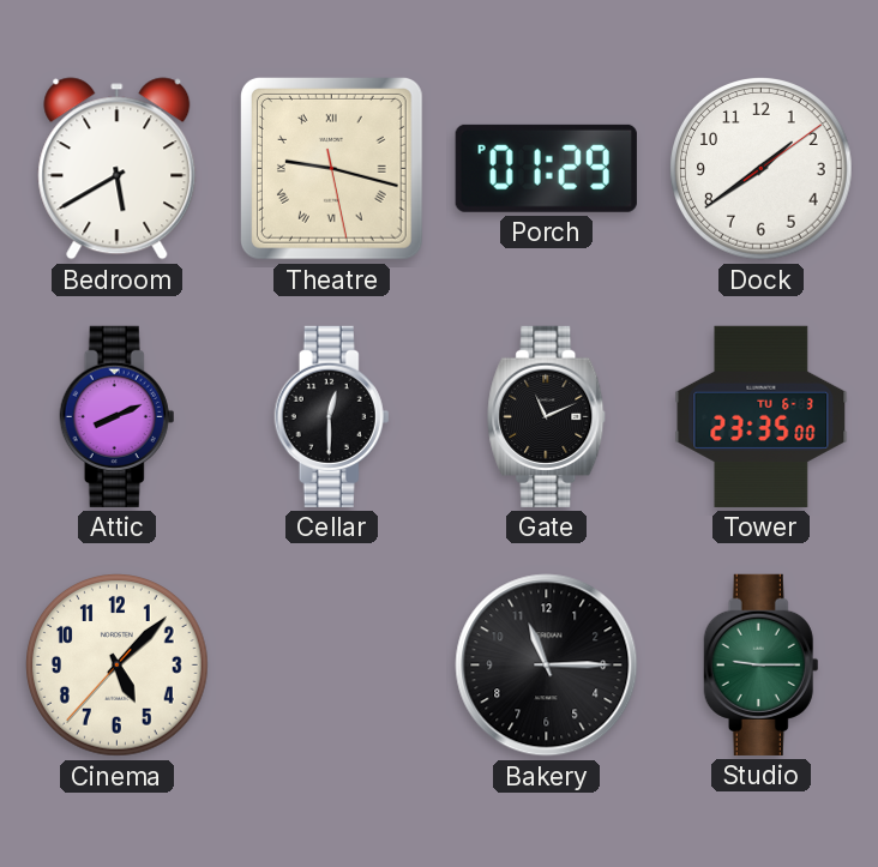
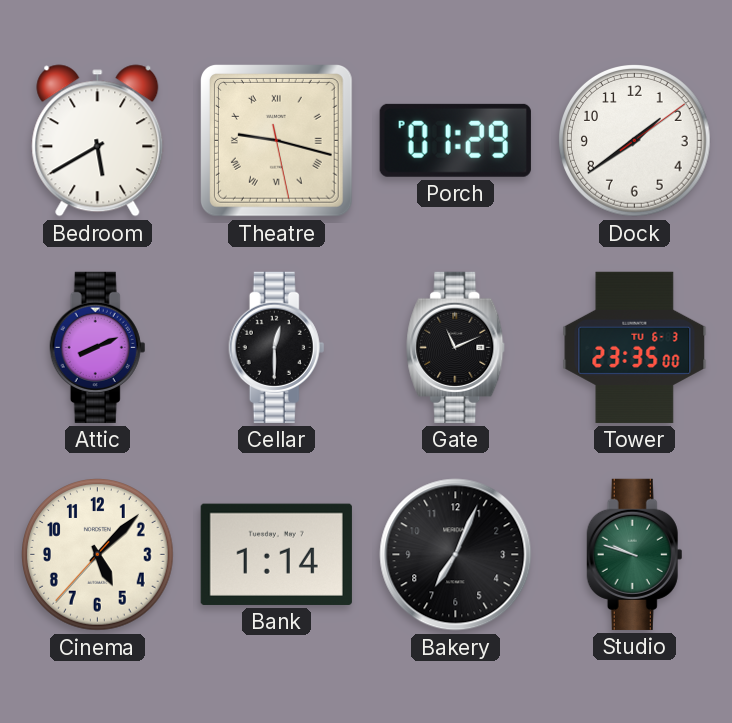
Bank: none -> 1:14 (276, 554)
Bakery: 11:15 -> 7:04 (456, 555)
Studio: 9:15 -> 9:48 (635, 554)
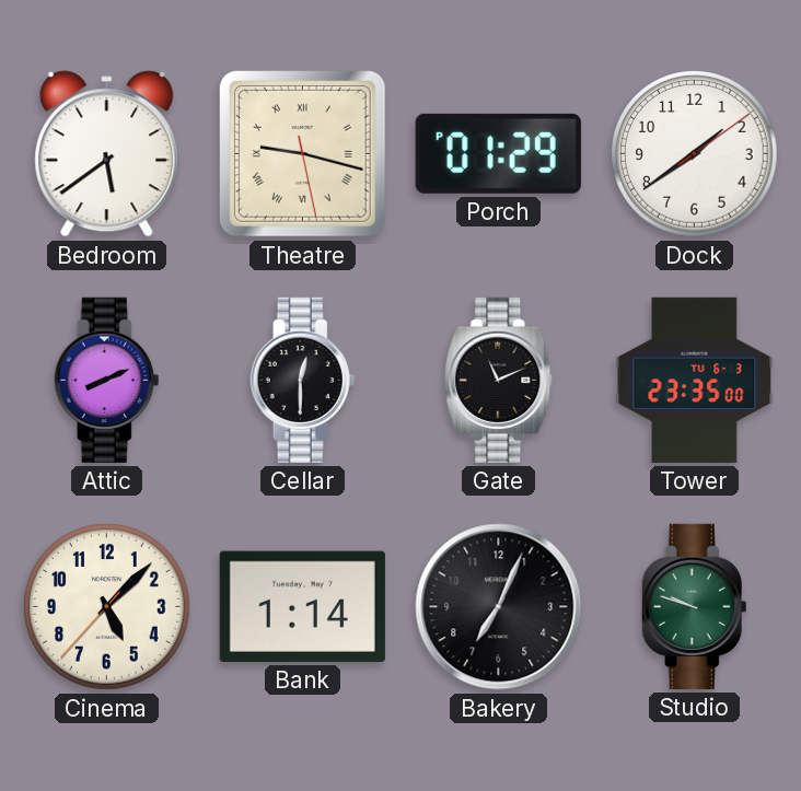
Bedroom: 5:40 -> 5:39 (107, 154)
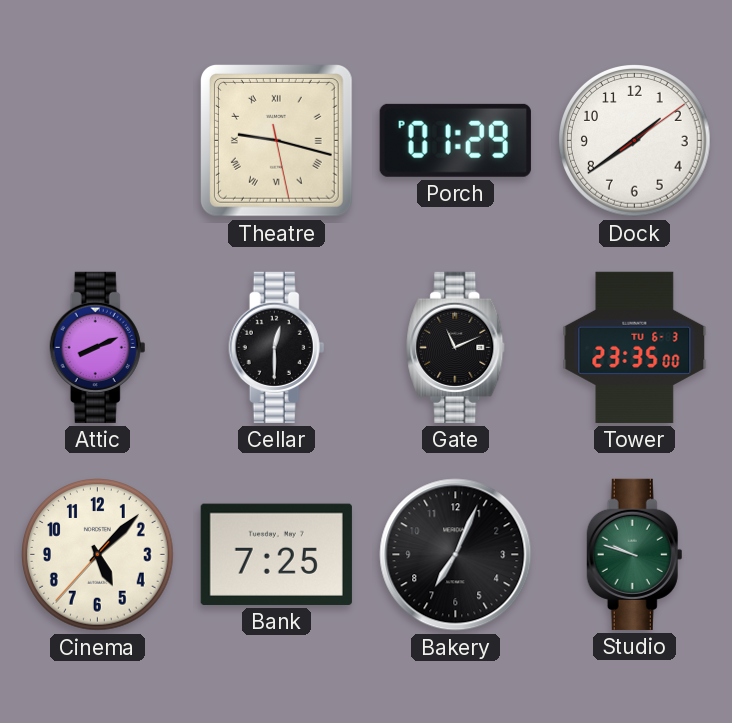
Bedroom: 5:39 -> none (107, 154)
Bank: 1:14 -> 7:25 (276, 554)
